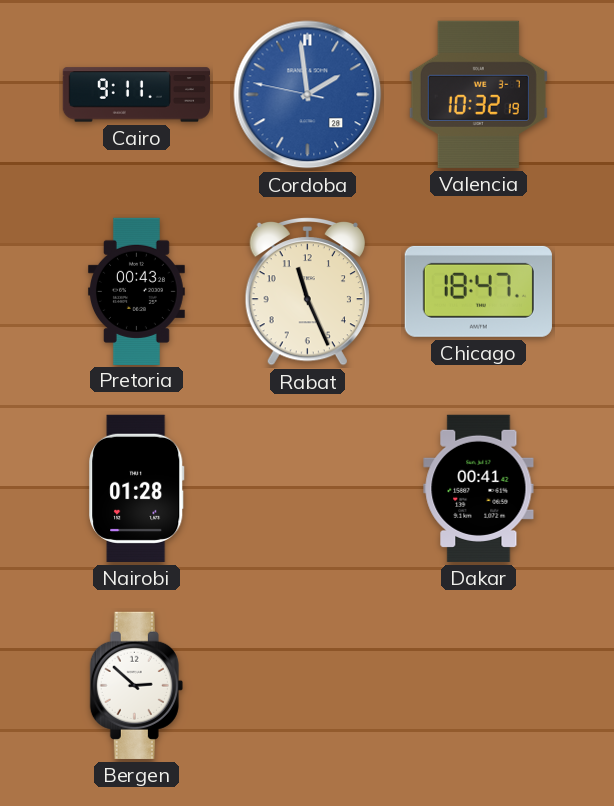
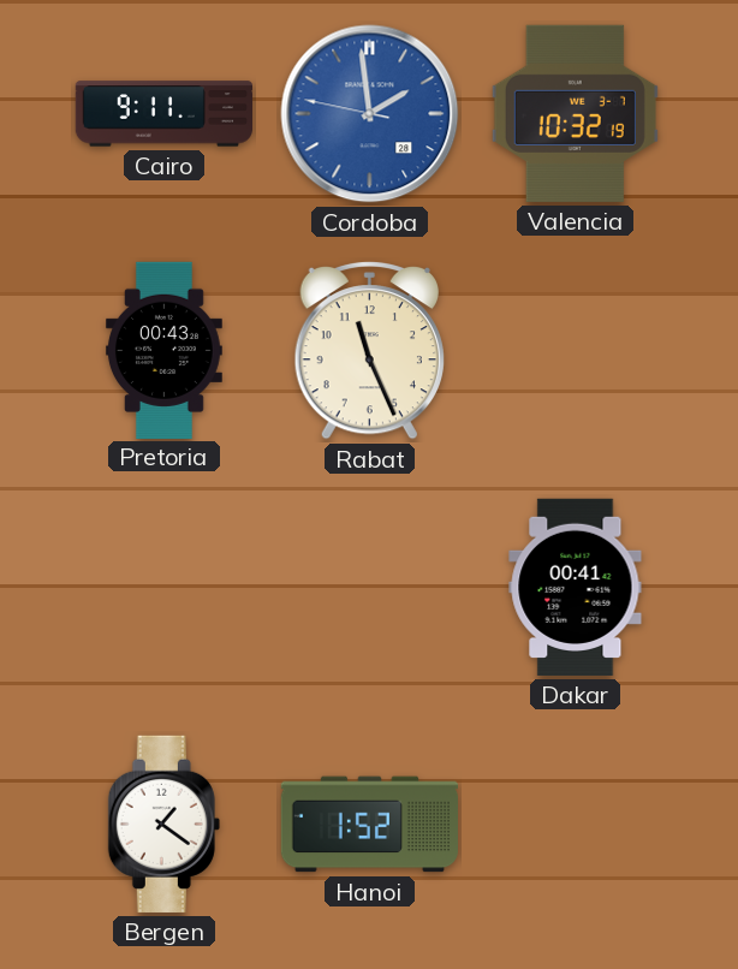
Chicago: 18:47 -> none (478, 291)
Nairobi: 01:28 -> none (137, 488)
Bergen: 2:52 -> 1:21 (163, 824)
Hanoi: none -> 1:52 (369, 825)
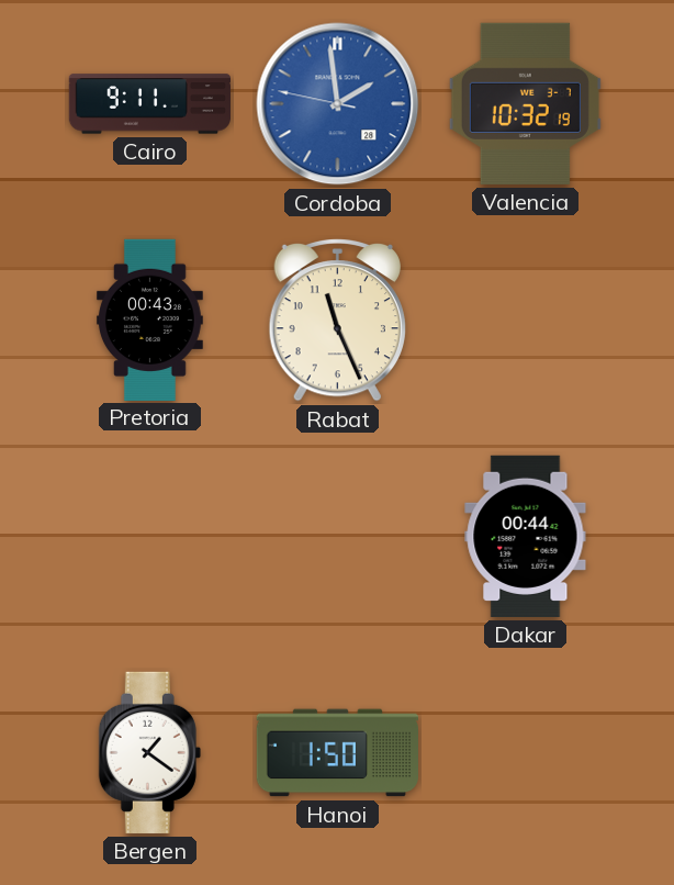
Dakar: 00:41 -> 00:44 (526, 536)
Hanoi: 1:52 -> 1:50 (337, 753)
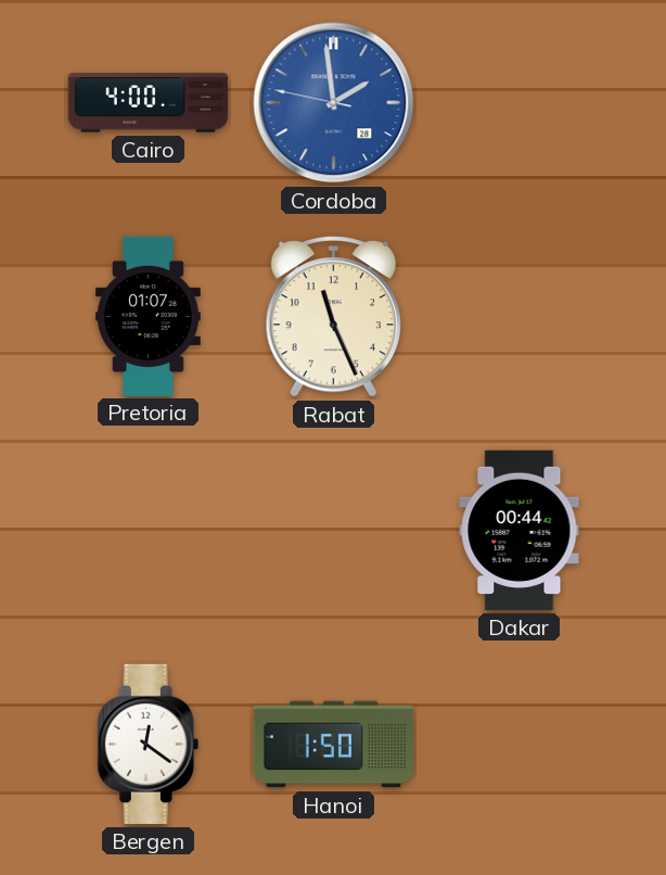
Cairo: 9:11 -> 4:00 (148, 103)
Valencia: 10:32 -> none (525, 103)
Pretoria: 00:43 -> 01:07 (148, 316)
Bergen: 1:21 -> 12:21 (148, 744)
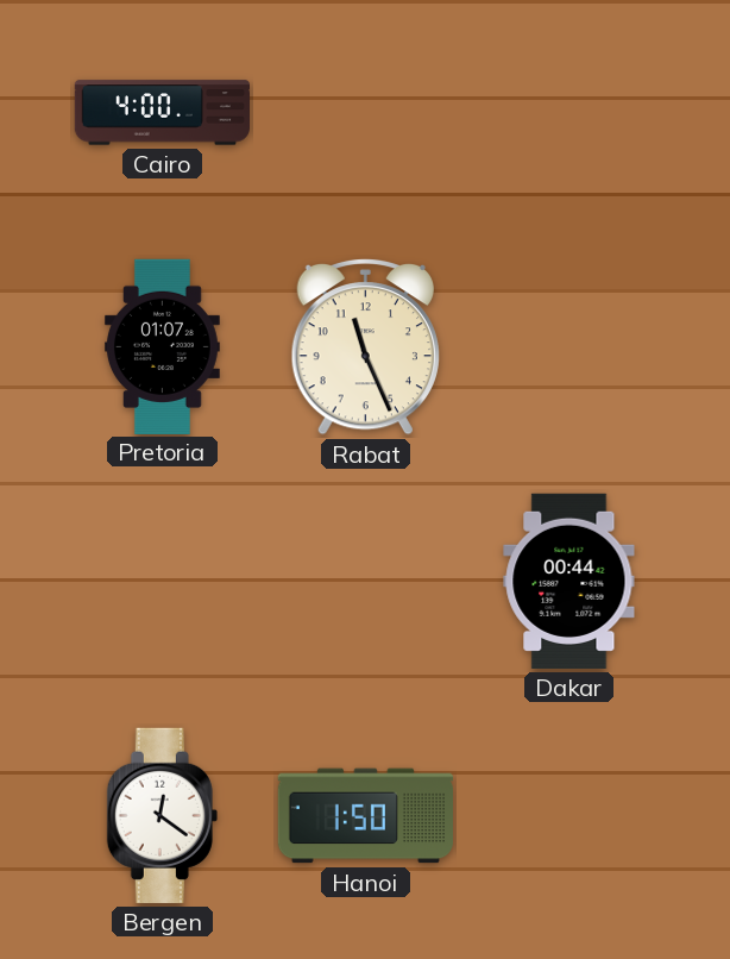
Cordoba: 1:58 -> none (334, 103)
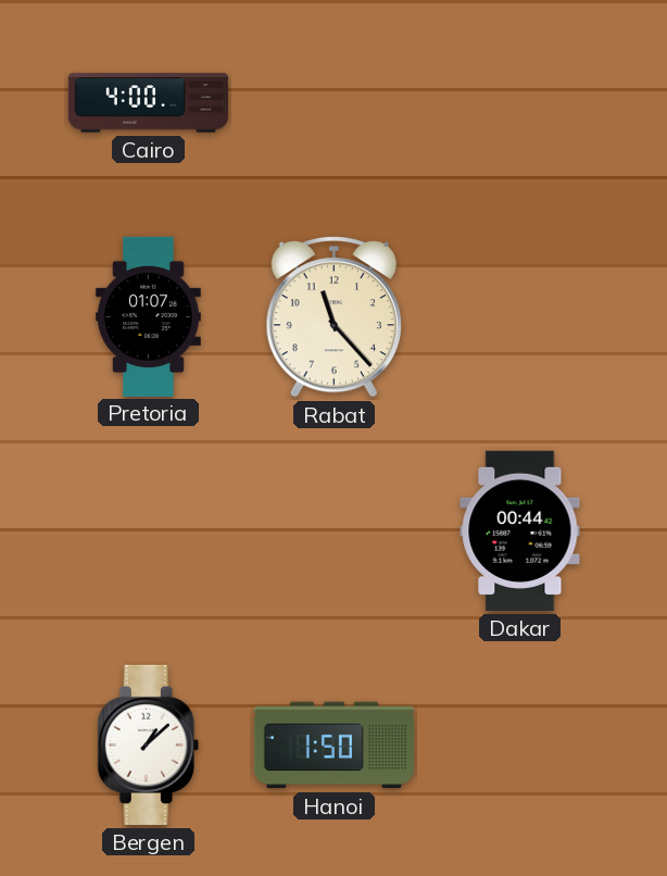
Rabat: 11:26 -> 11:23 (333, 316)
Bergen: 12:21 -> 1:08 (148, 744)
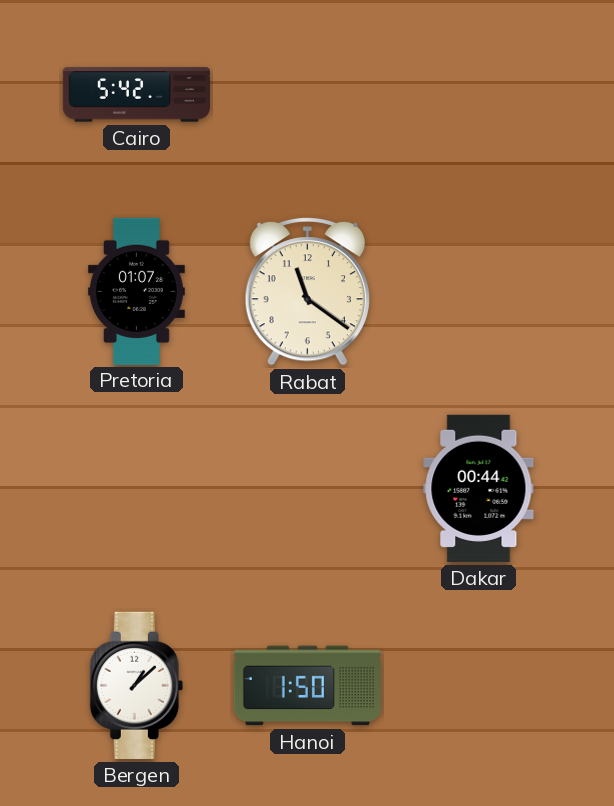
Cairo: 4:00 -> 5:42 (136, 95)
Rabat: 11:23 -> 11:21 (307, 291)
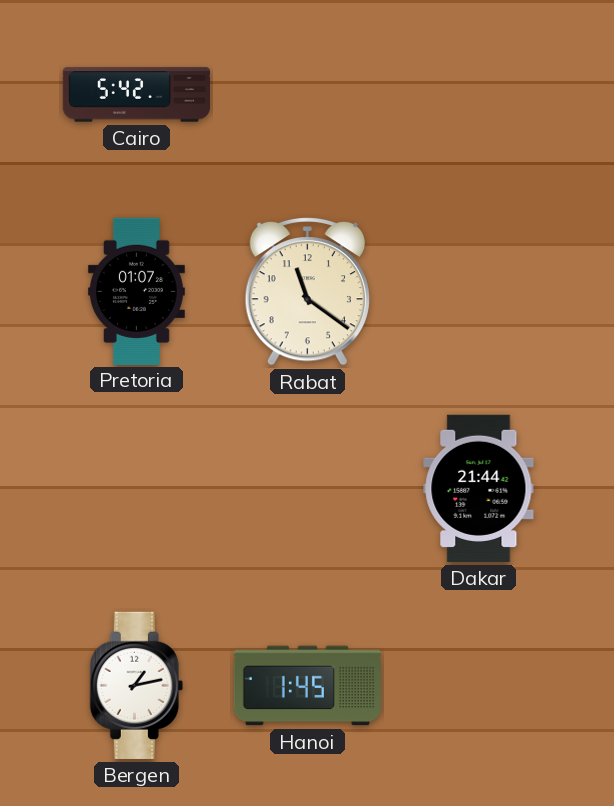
Dakar: 00:44 -> 21:44 (479, 488)
Bergen: 1:08 -> 1:13 (136, 685)
Hanoi: 1:50 -> 1:45 (307, 686)
